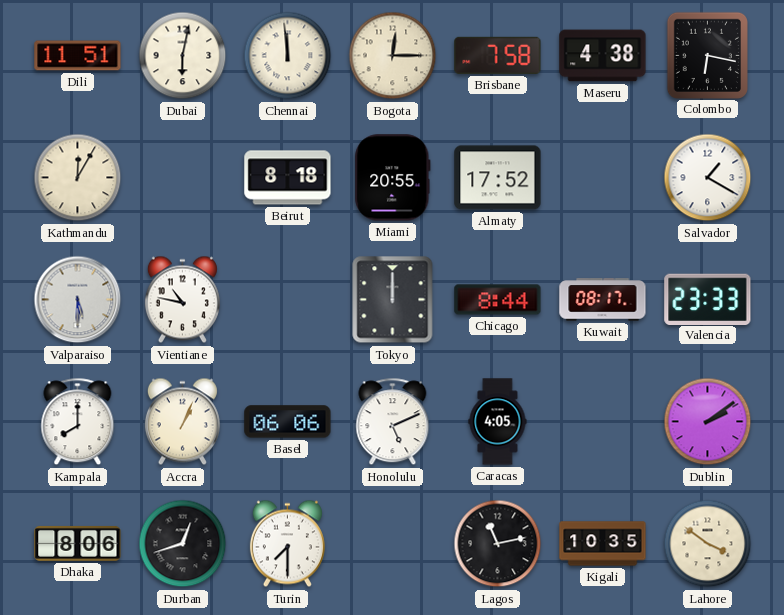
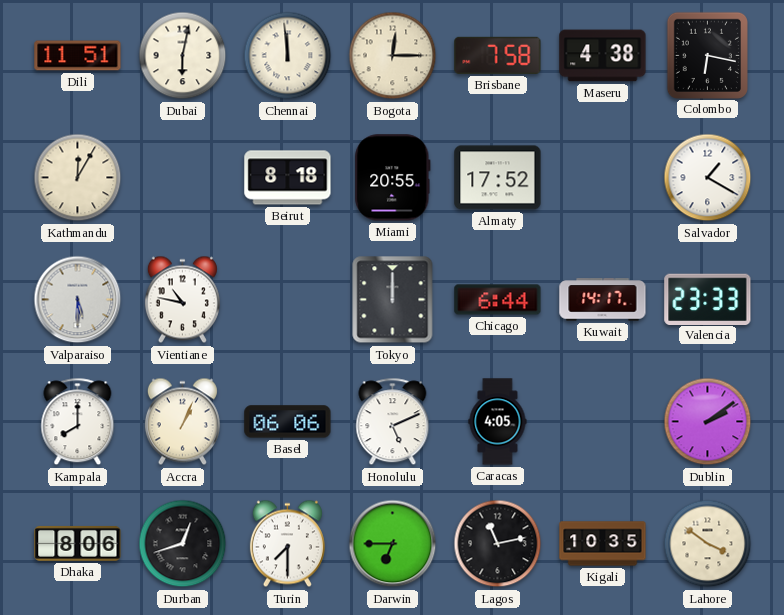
Chicago: 8:44 -> 6:44 (498, 300)
Kuwait: 08:17 -> 14:17 (603, 300)
Darwin: none -> 6:45 (393, 544)
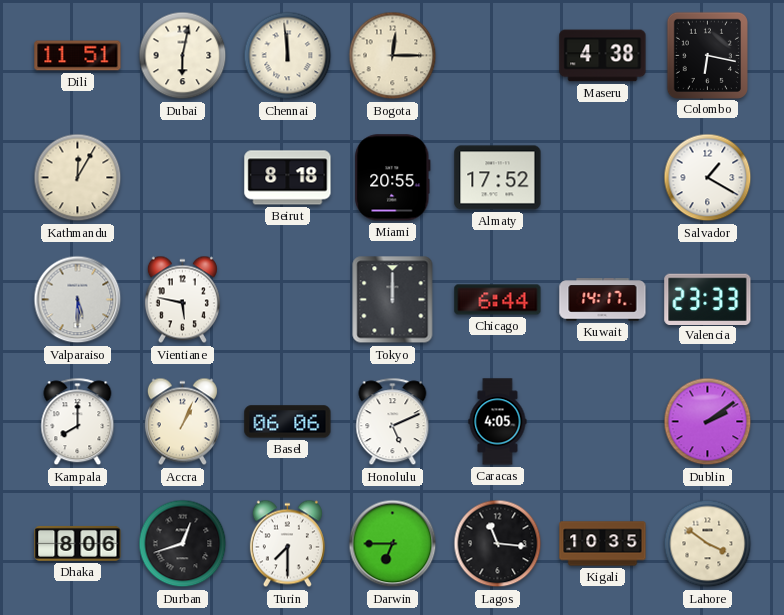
Brisbane: 7:58 -> none (498, 55)
Vientiane: 10:47 -> 5:47 (182, 300)
Lagos: 11:13 -> 11:16 (498, 544)
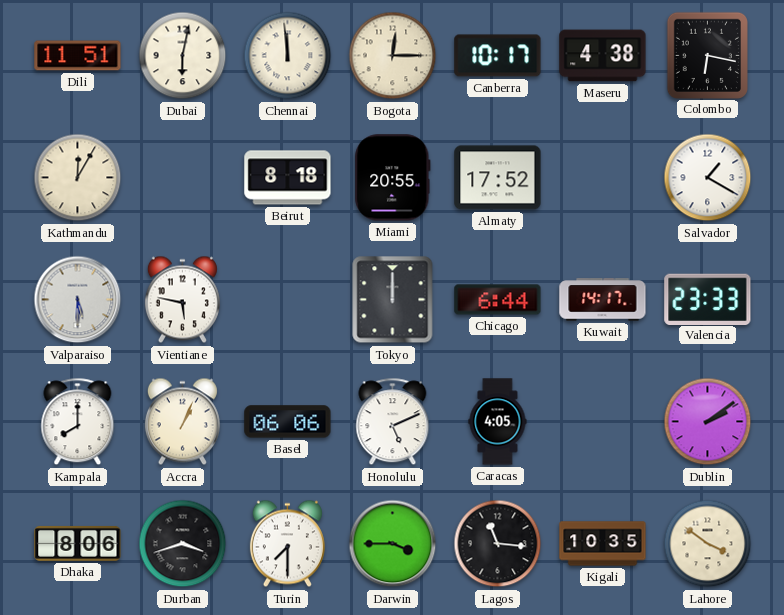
Canberra: none -> 10:17 (498, 56)
Durban: 12:42 -> 3:42 (183, 544)
Darwin: 6:45 -> 3:45 (393, 544)
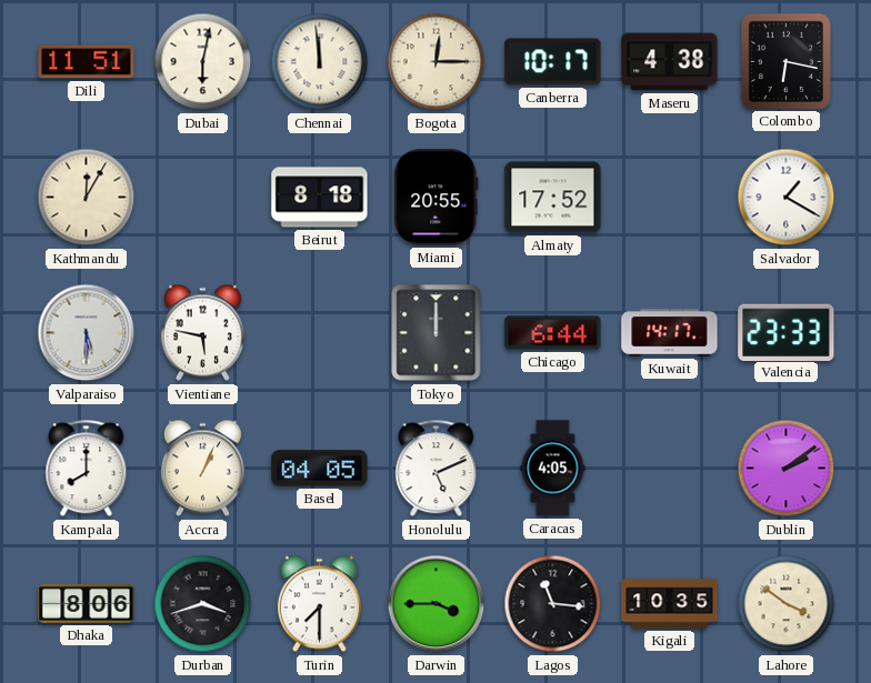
Basel: 06:06 -> 04:05 (320, 469)
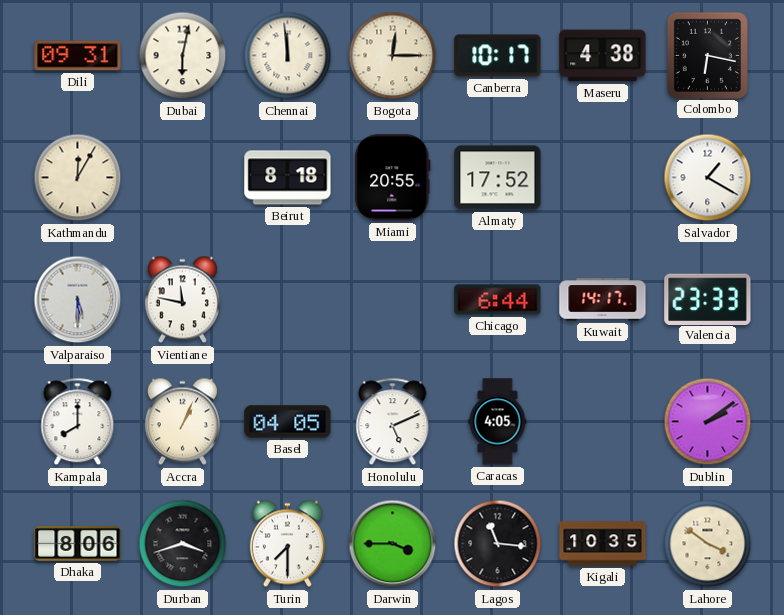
Dili: 11:51 -> 09:31 (78, 56)
Vientiane: 5:47 -> 11:47 (182, 300)
Tokyo: 12:00 -> none (437, 333)
